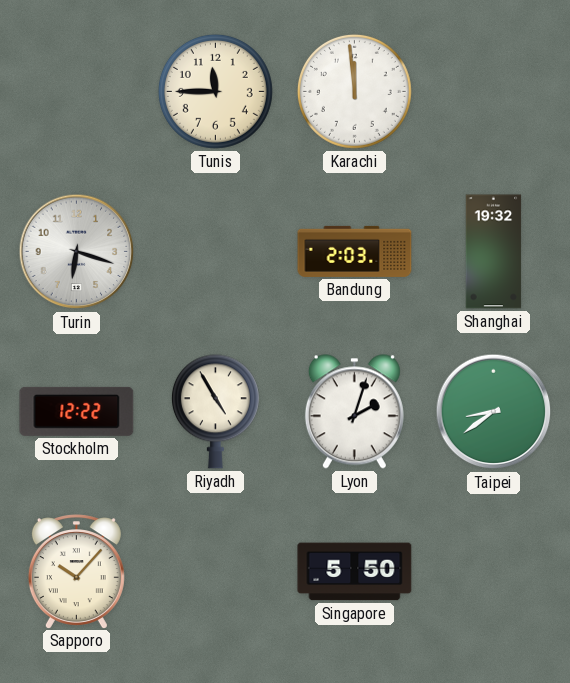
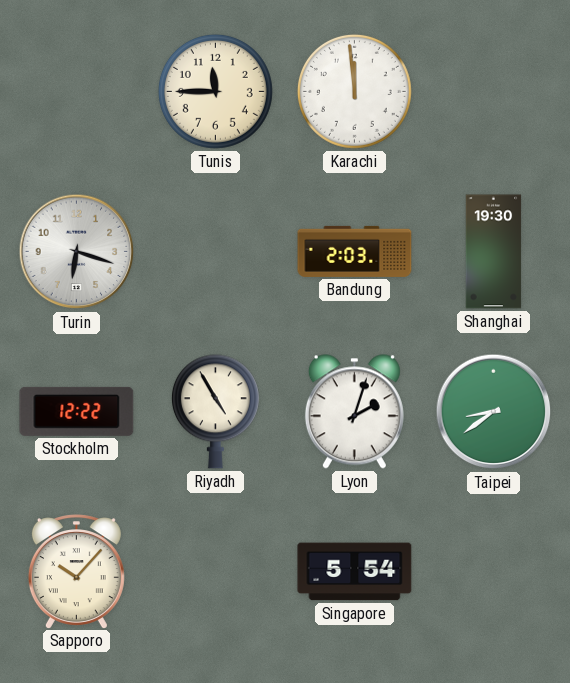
Shanghai: 19:32 -> 19:30 (494, 252)
Singapore: 5:50 -> 5:54 (355, 572)
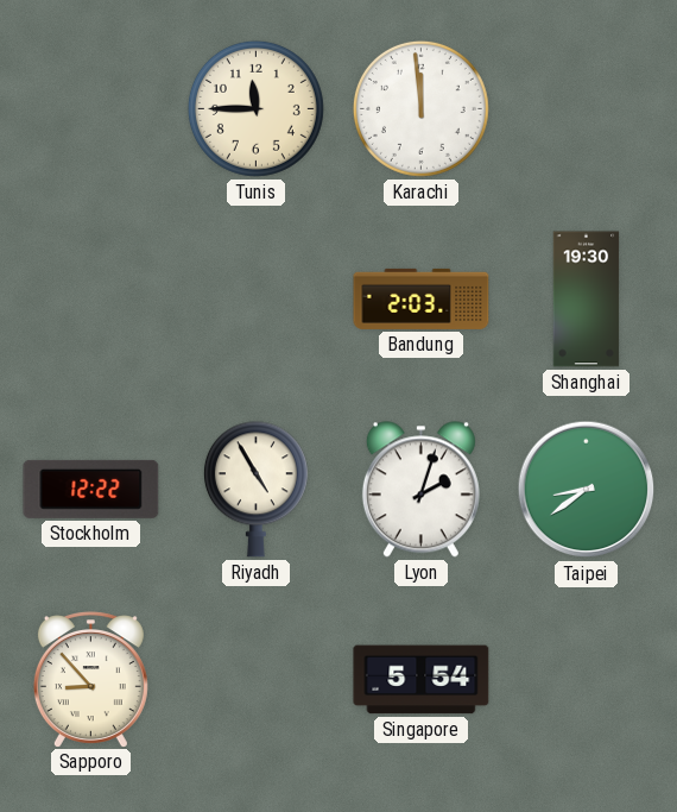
Turin: 6:18 -> none (77, 252)
Sapporo: 10:07 -> 8:53 (90, 679)
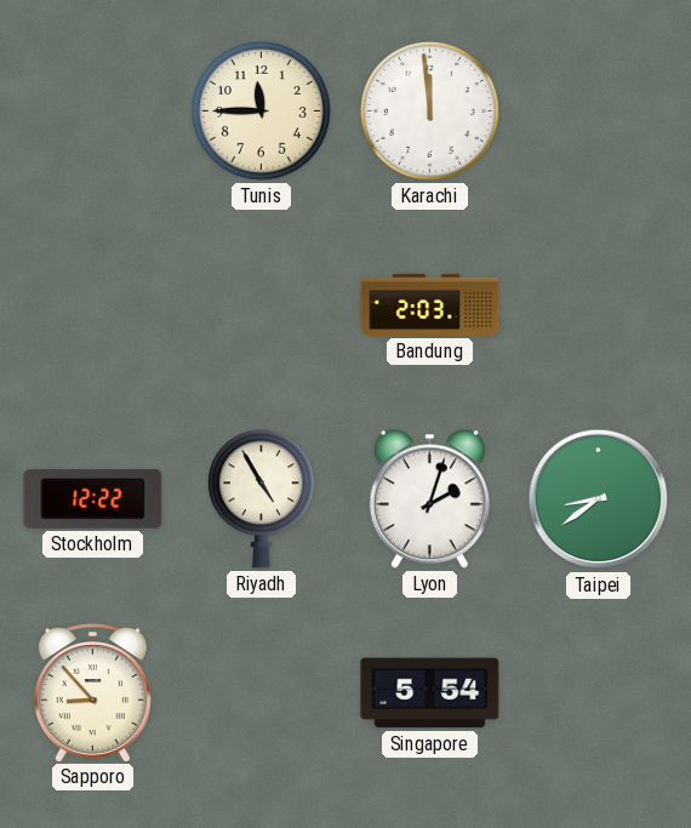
Shanghai: 19:30 -> none (587, 300)
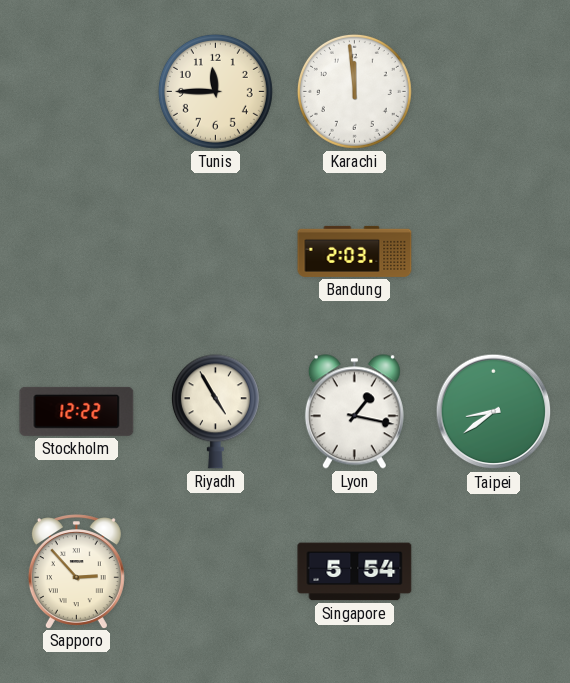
Lyon: 2:03 -> 1:17 (354, 412)
Sapporo: 8:53 -> 2:53 (76, 571)
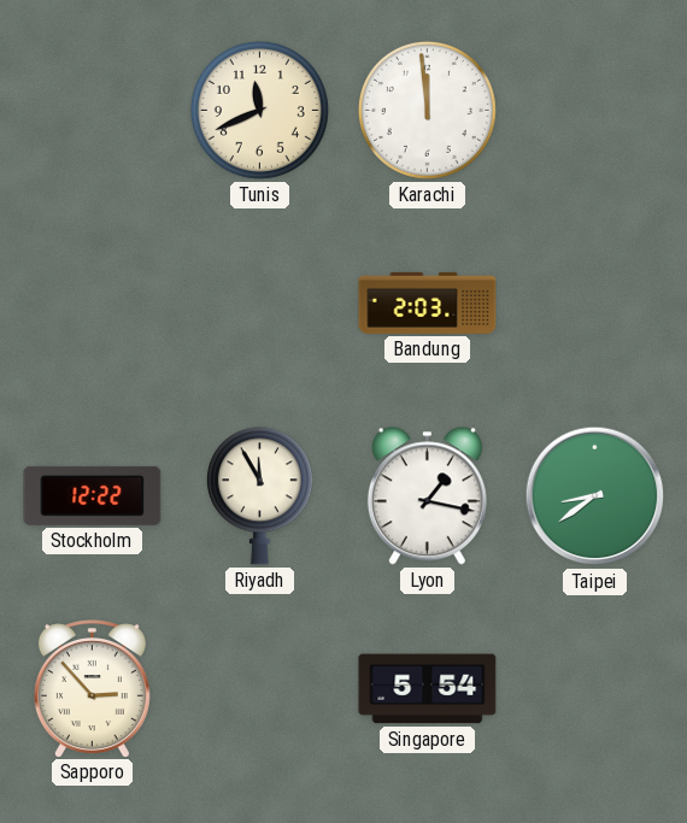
Tunis: 11:45 -> 11:41 (259, 110)
Riyadh: 4:55 -> 11:55 (259, 496)
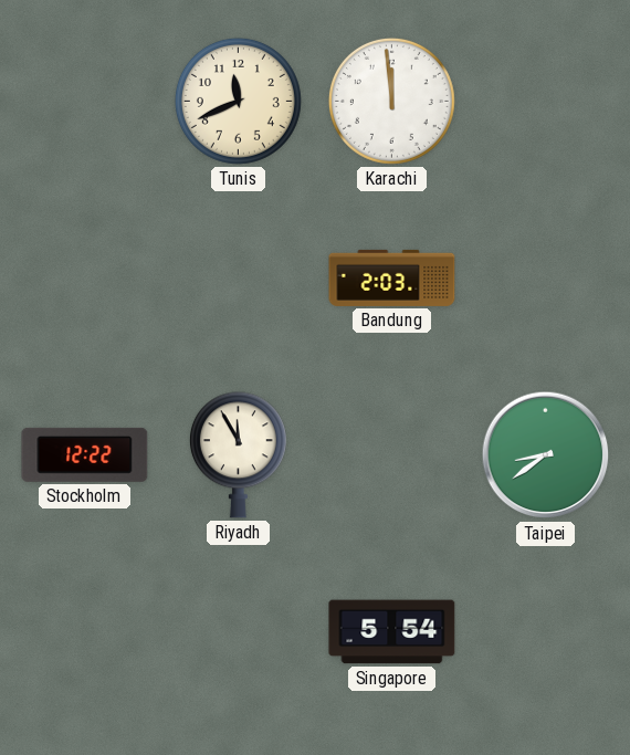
Lyon: 1:17 -> none (427, 496)
Sapporo: 2:53 -> none (92, 688)
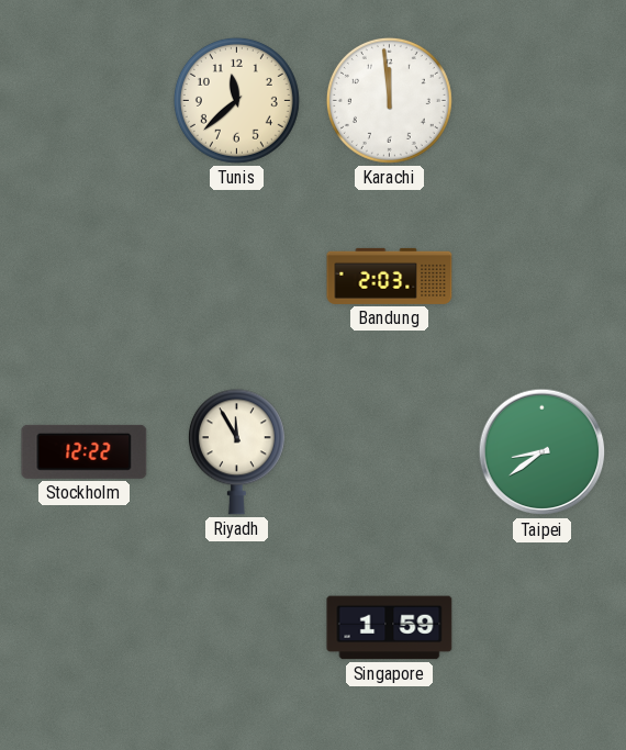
Tunis: 11:41 -> 11:38 (236, 100)
Singapore: 5:54 -> 1:59 (390, 628)
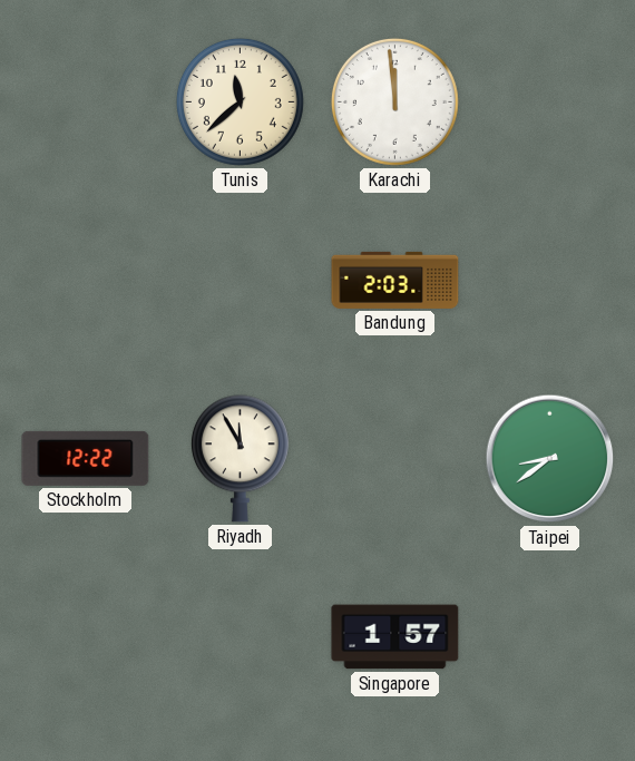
Singapore: 1:59 -> 1:57 (395, 637)
